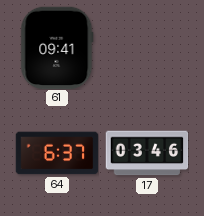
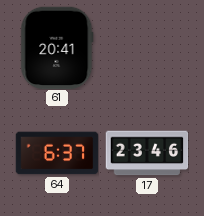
61: 09:41 -> 20:41 (57, 48)
17: 03:46 -> 23:46 (147, 153)
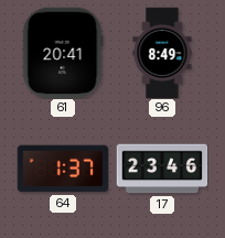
96: none -> 8:49 (162, 53)
64: 6:37 -> 1:37 (63, 169)
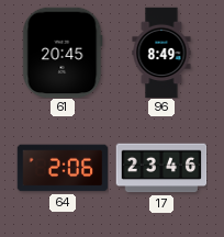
61: 20:41 -> 20:45 (63, 53)
64: 1:37 -> 2:06 (63, 168)
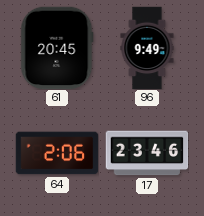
96: 8:49 -> 9:49 (147, 48)
